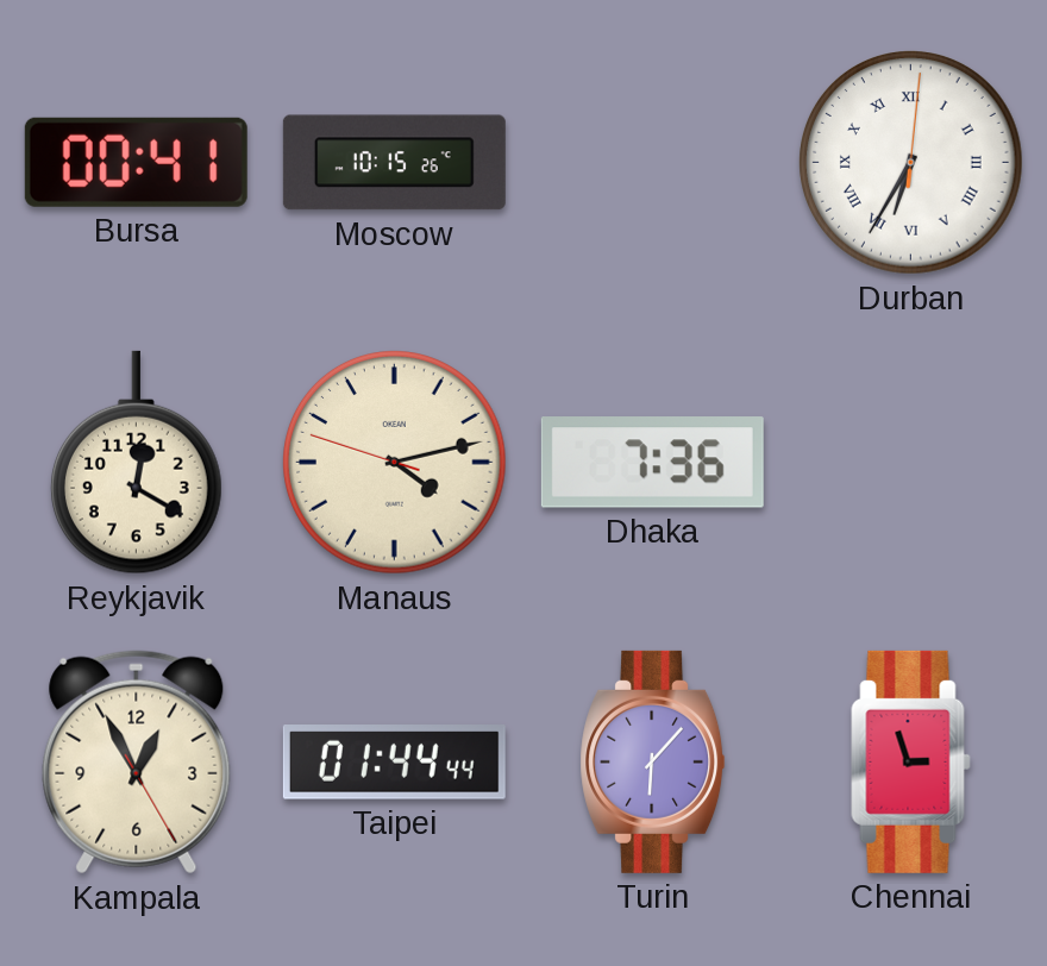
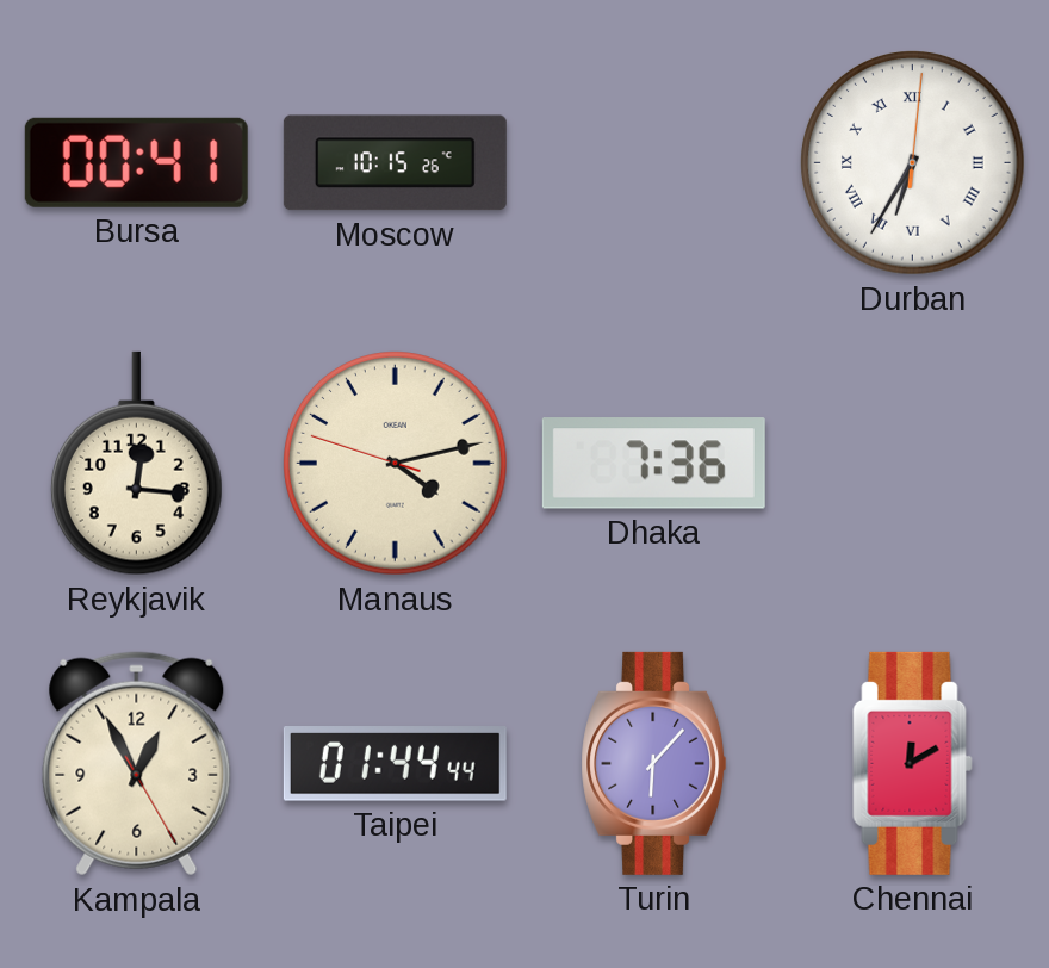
Reykjavik: 12:20 -> 12:16 (136, 464)
Chennai: 2:57 -> 12:10 (913, 763)
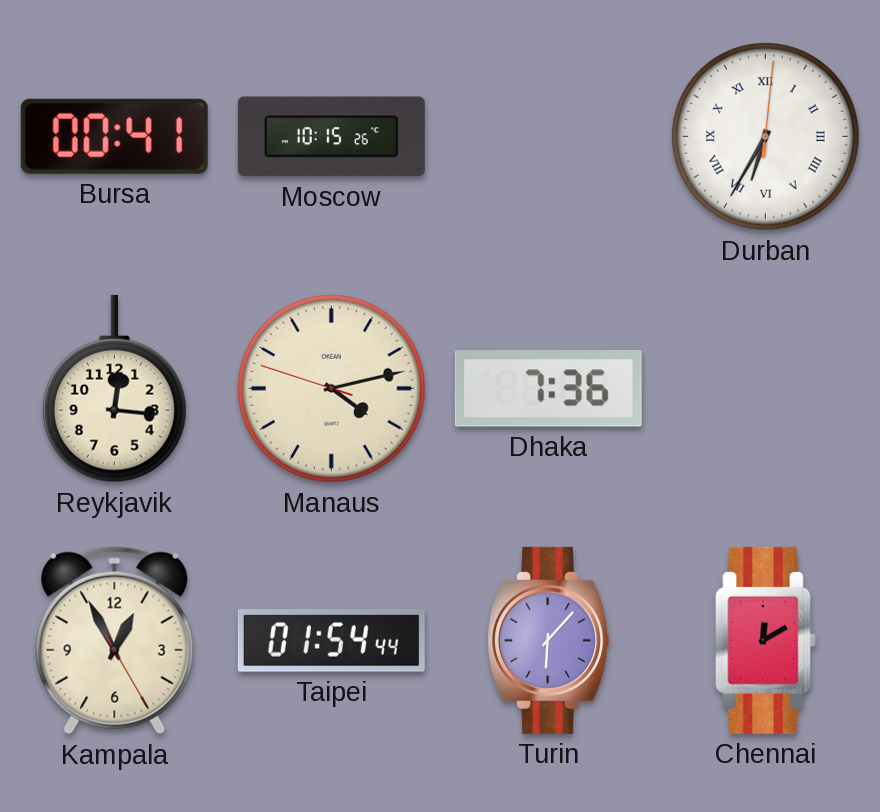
Taipei: 01:44 -> 01:54 (331, 641)
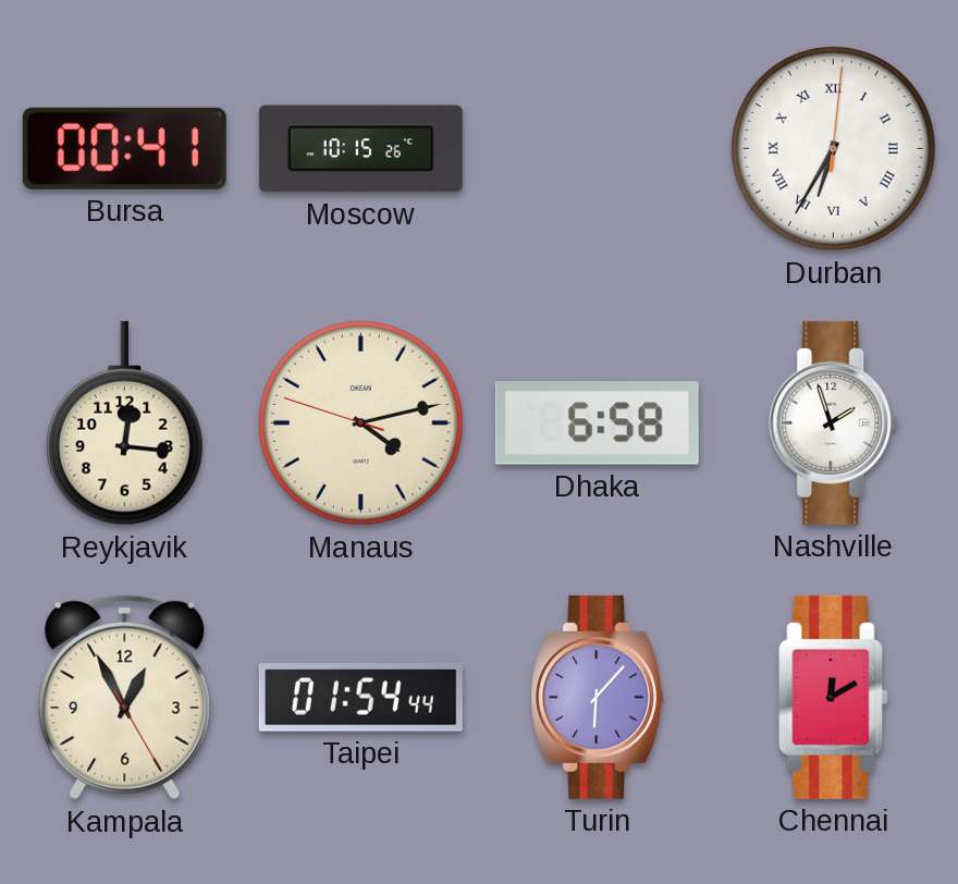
Dhaka: 7:36 -> 6:58 (597, 423)
Nashville: none -> 1:57 (834, 422)
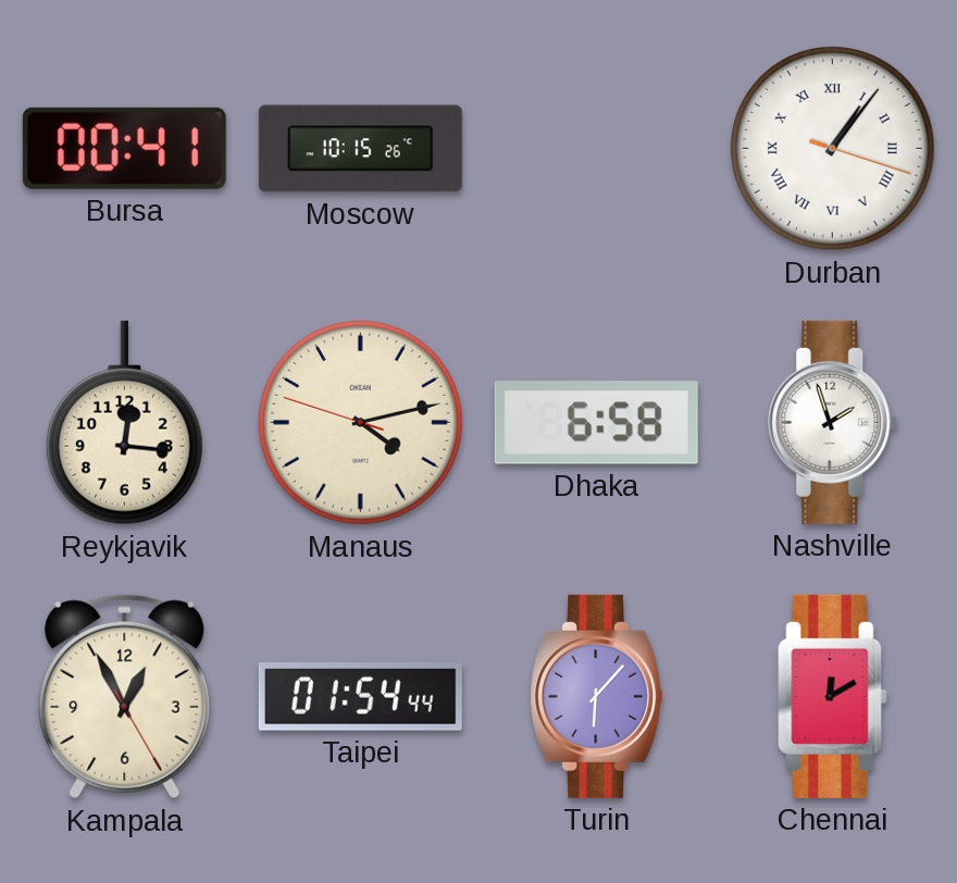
Durban: 6:35 -> 1:06 (833, 149)
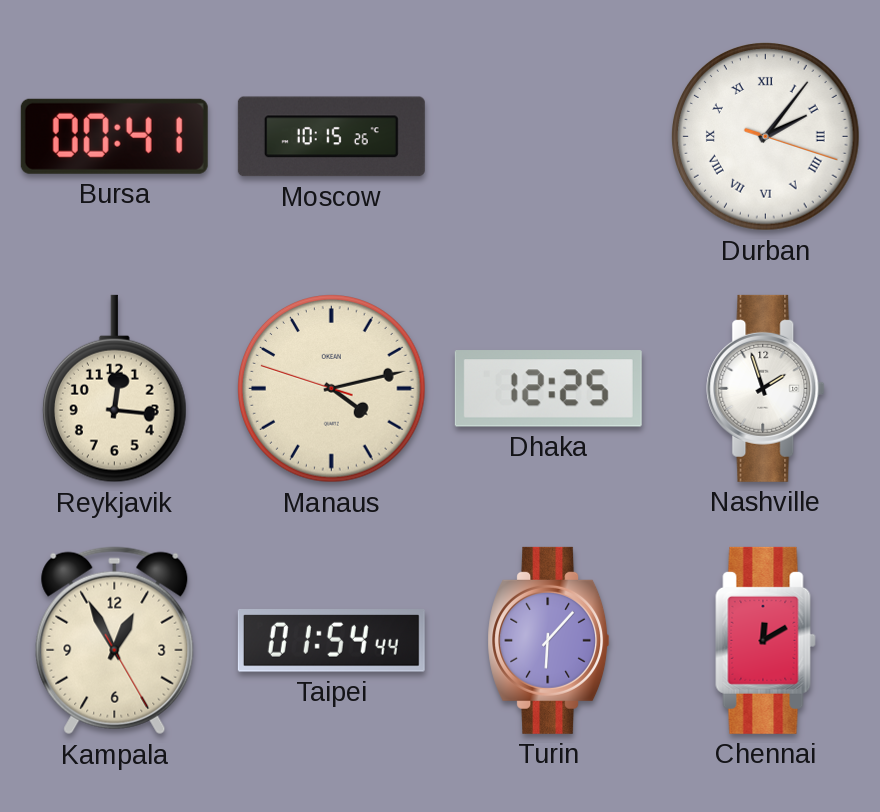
Durban: 1:06 -> 2:06 (766, 137)
Dhaka: 6:58 -> 12:25 (548, 389)
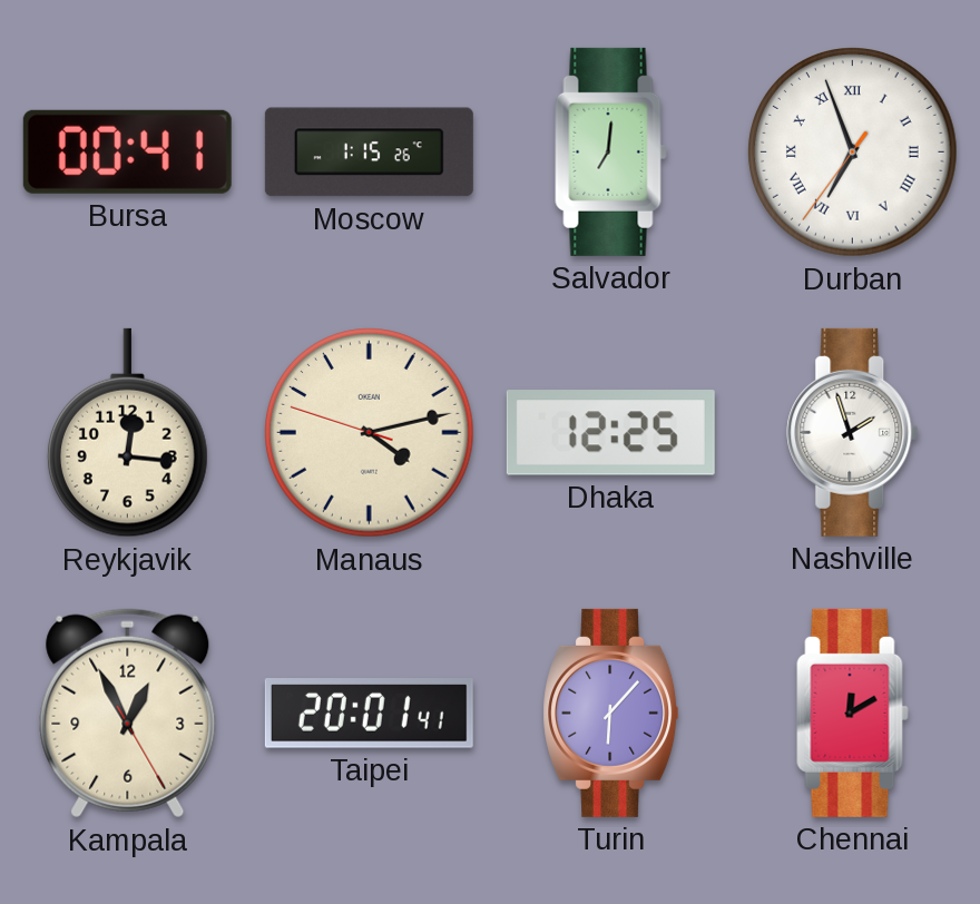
Moscow: 10:15 -> 1:15 (369, 153)
Salvador: none -> 7:01 (611, 151)
Durban: 2:06 -> 6:56 (853, 153)
Taipei: 01:54 -> 20:01 (369, 714)
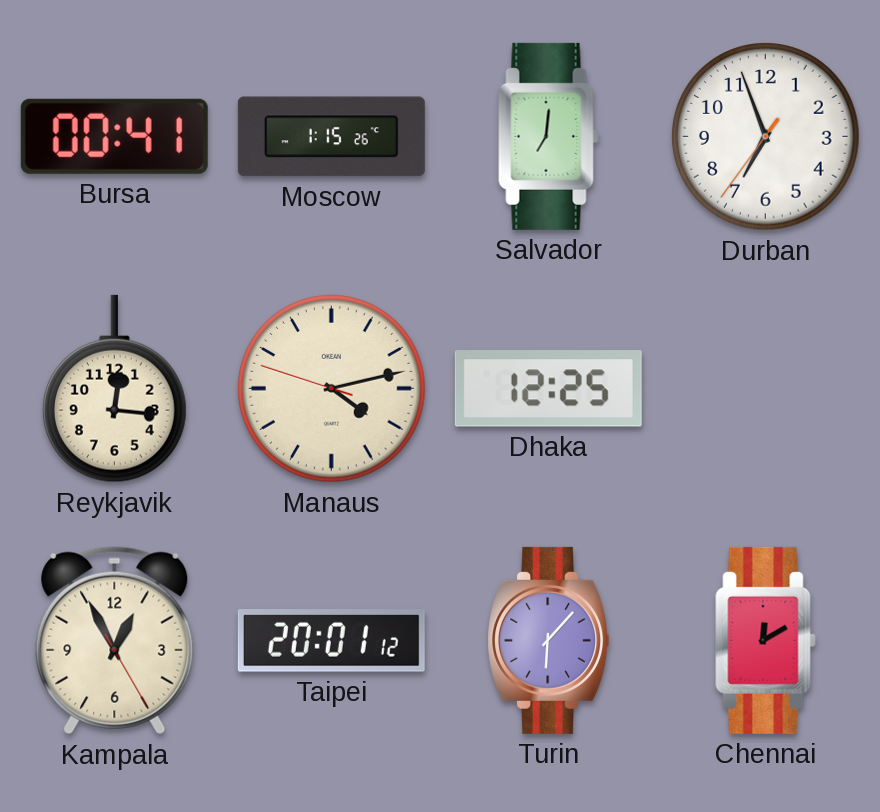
Durban numerals: Roman -> Arabic (766, 137)
Nashville: 1:57 -> none (853, 432)
Taipei: 20:01:41 -> 20:01:12 (331, 641)
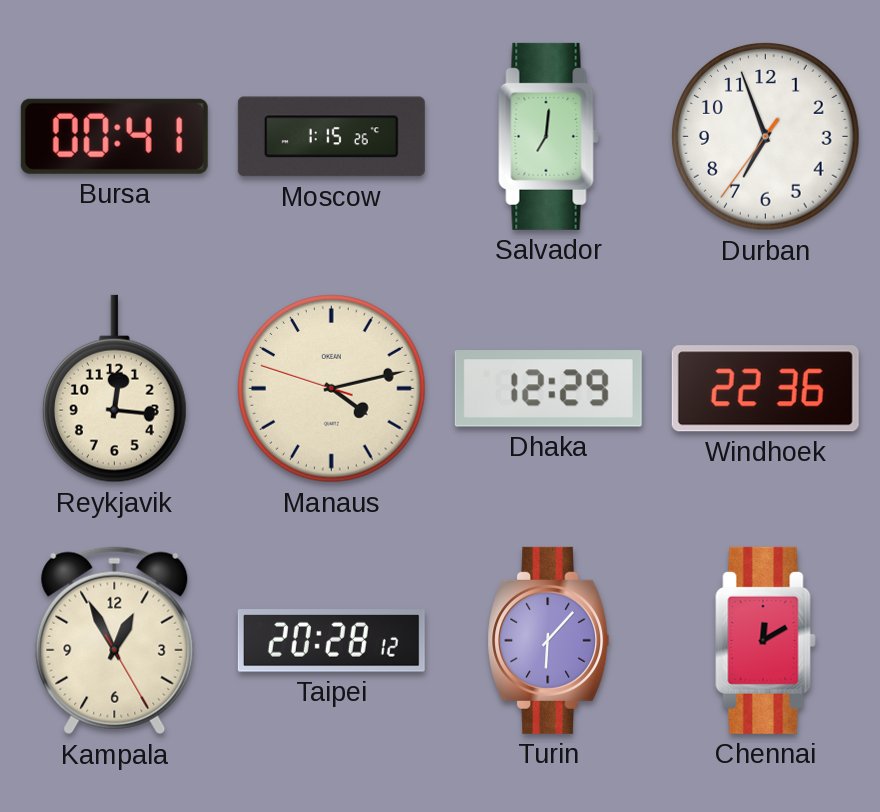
Dhaka: 12:25 -> 12:29 (548, 389)
Windhoek: none -> 22:36 (765, 389)
Taipei: 20:01 -> 20:28 (331, 641)
